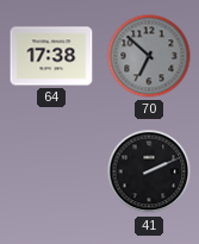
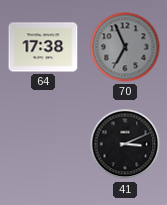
70: 6:52 -> 6:56 (125, 47)
41: 2:11 -> 3:11 (125, 144)
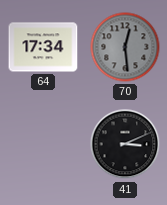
64: 17:38 -> 17:34 (43, 47)
70: 6:56 -> 12:29 (125, 47)
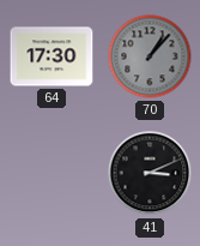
64: 17:34 -> 17:30 (51, 56)
70: 12:29 -> 1:07 (150, 56)
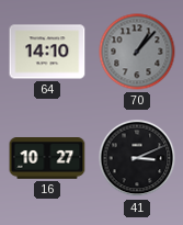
64: 17:30 -> 14:10 (47, 52)
16: none -> 10:27 (47, 159)
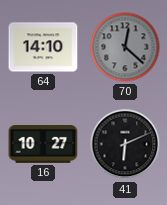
70: 1:07 -> 12:22 (125, 47)
41: 3:11 -> 6:11 (125, 144)
